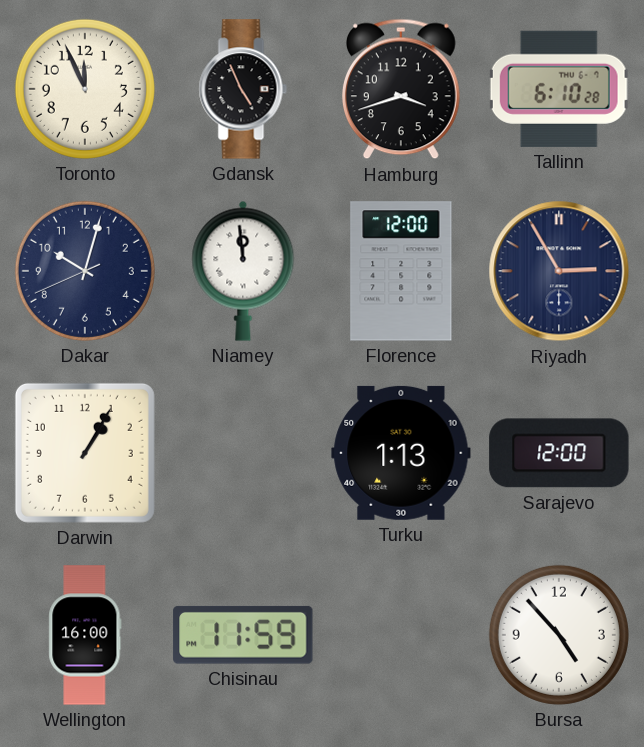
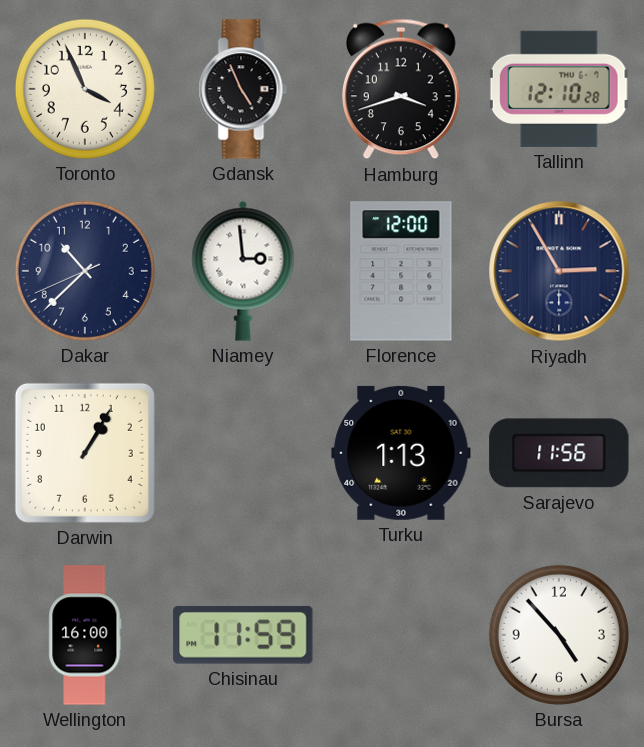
Toronto: 11:56 -> 3:56 (85, 89)
Tallinn: 6:10 -> 12:10 (559, 89)
Dakar: 10:02 -> 10:37 (85, 271)
Niamey: 11:59 -> 2:59 (243, 271)
Sarajevo: 12:00 -> 11:56 (559, 453)
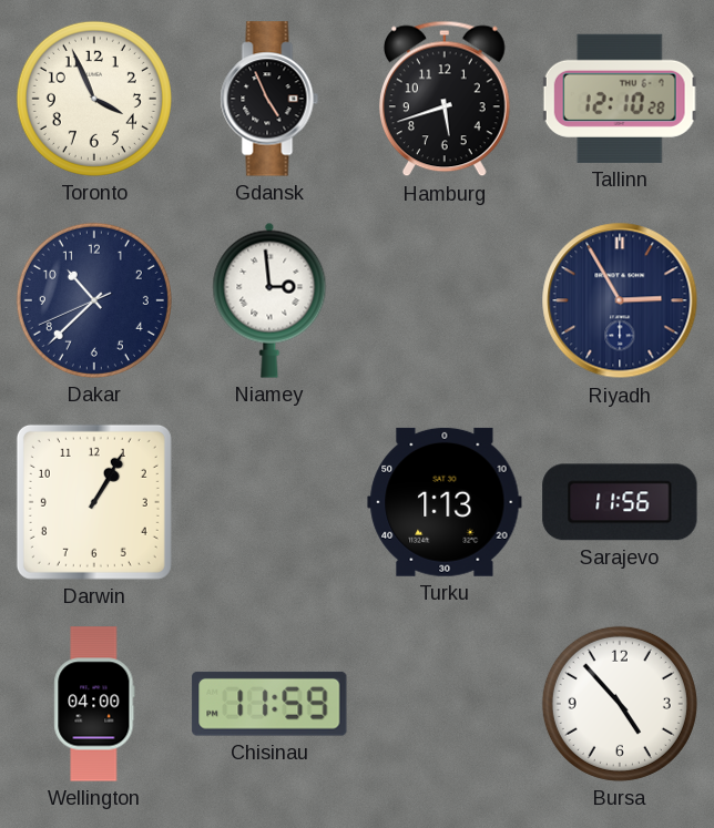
Hamburg: 3:42 -> 5:42 (445, 99)
Florence: 12:00 -> none (401, 271)
Wellington: 16:00 -> 04:00 (94, 704)
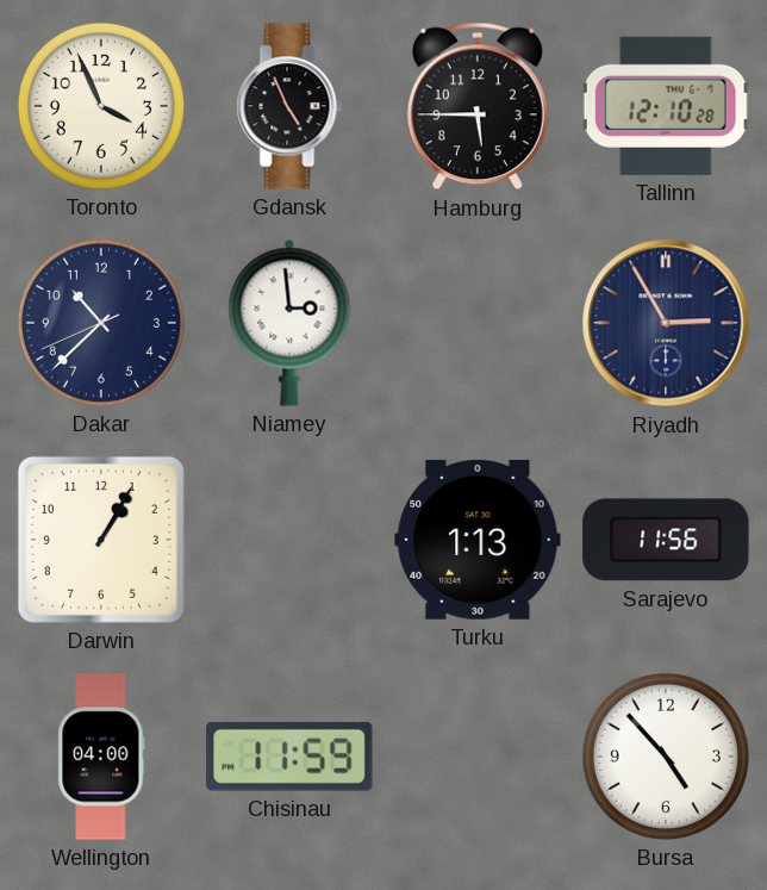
Hamburg: 5:42 -> 5:45 (478, 106)
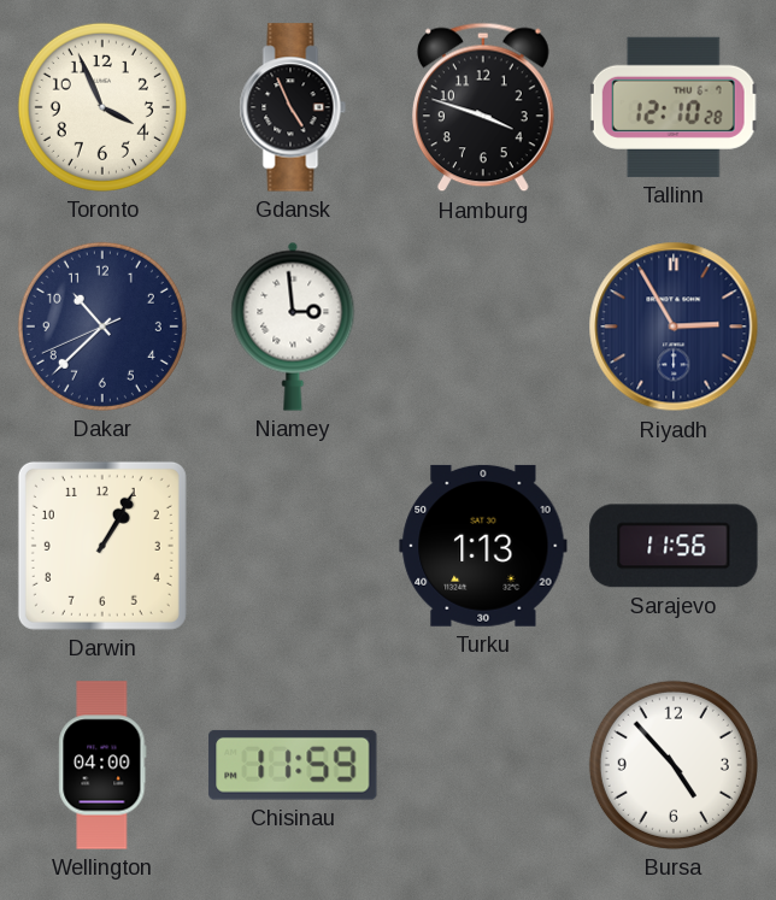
Hamburg: 5:45 -> 3:48 (483, 107)
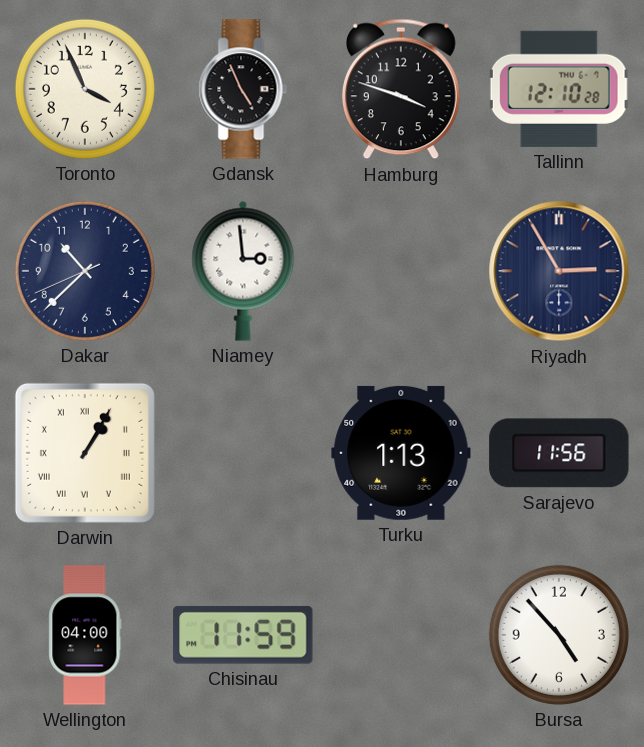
Darwin numerals: Arabic -> Roman (85, 453)
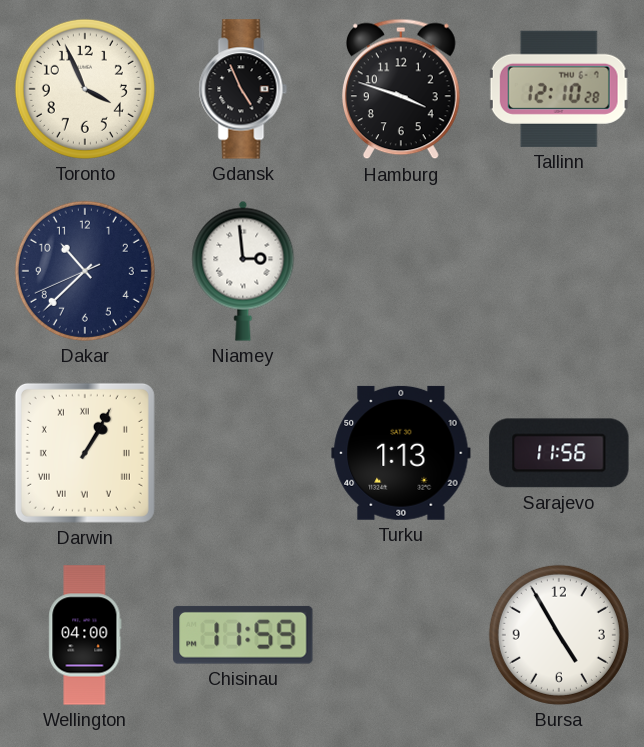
Riyadh: 2:55 -> none (559, 271)
Bursa: 4:53 -> 4:55 (559, 635)
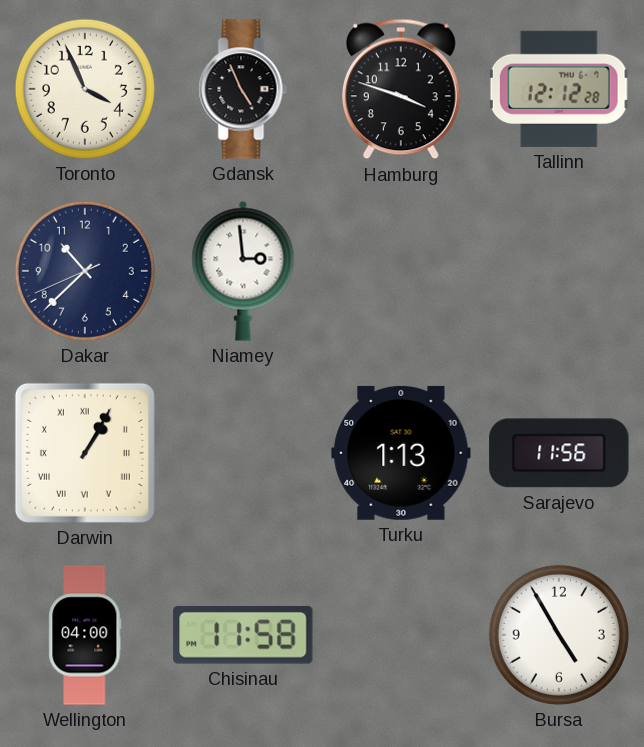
Tallinn: 12:10 -> 12:12 (559, 89)
Chisinau: 11:59 -> 11:58 (243, 635)
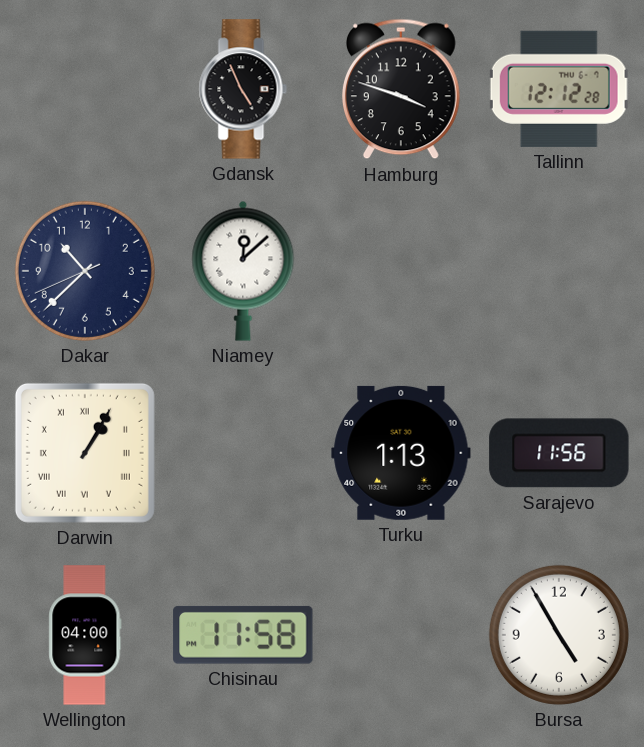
Toronto: 3:56 -> none (85, 89)
Niamey: 2:59 -> 12:08 (243, 271)
